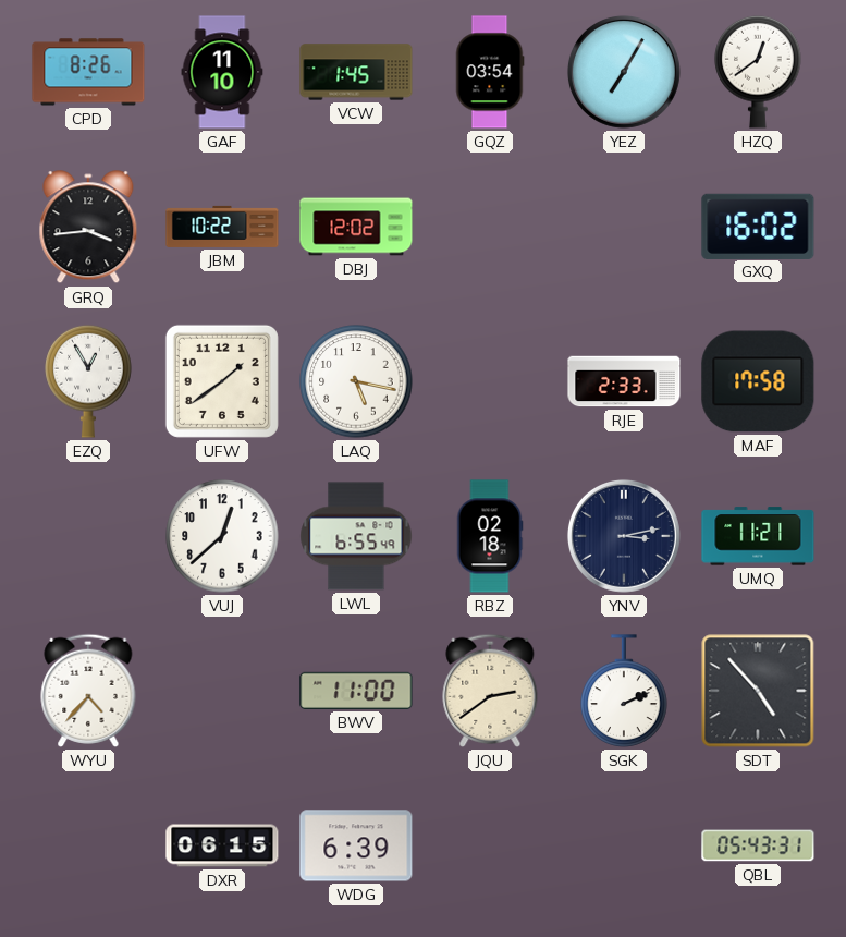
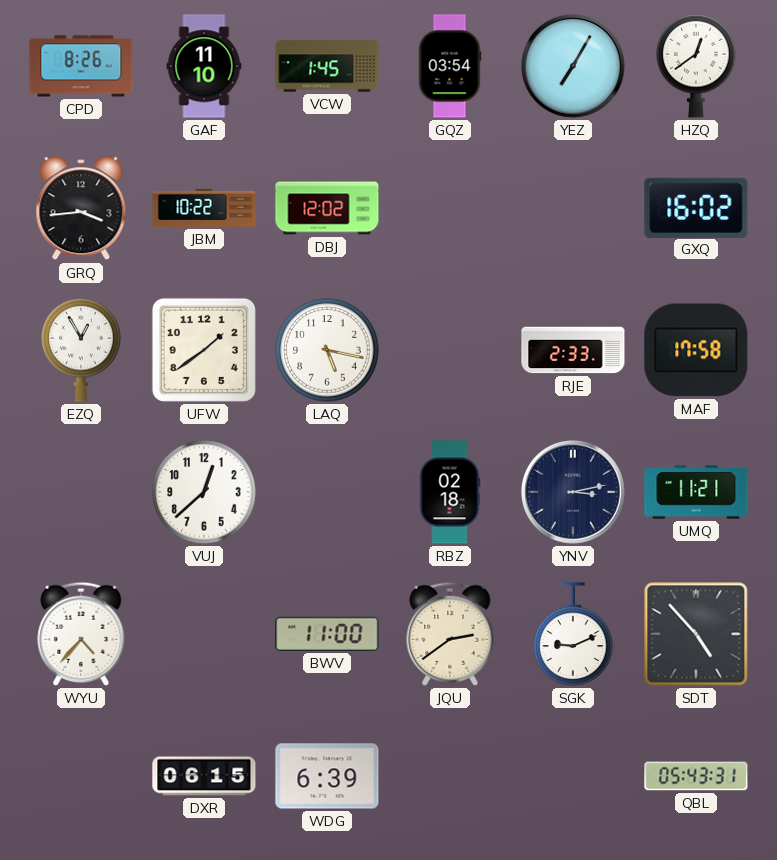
LWL: 6:55 -> none (356, 536)
SGK: 2:11 -> 9:11 (573, 634)
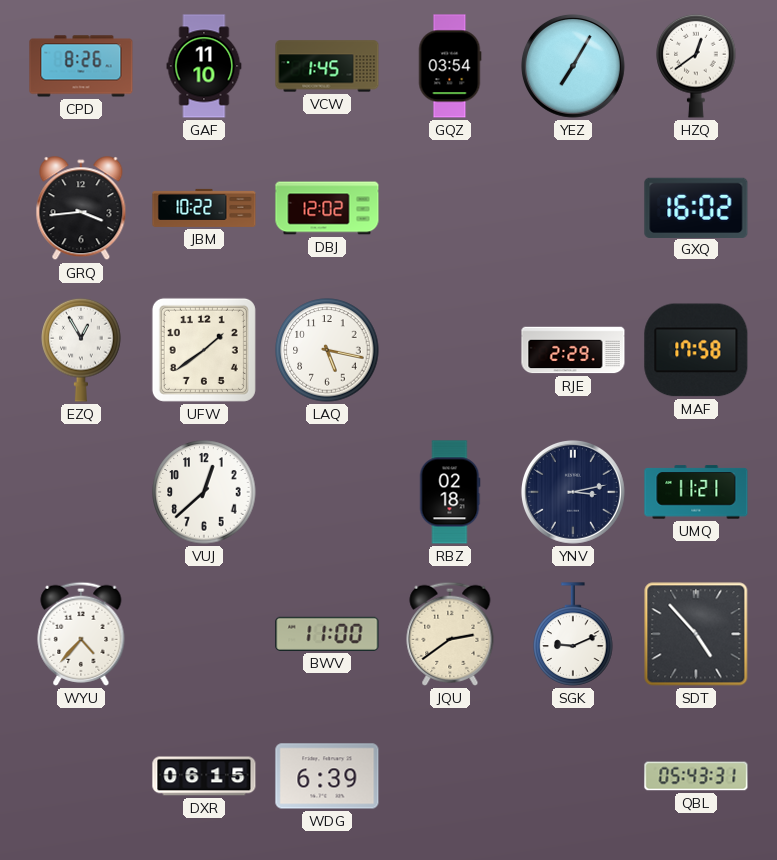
RJE: 2:33 -> 2:29 (573, 350)
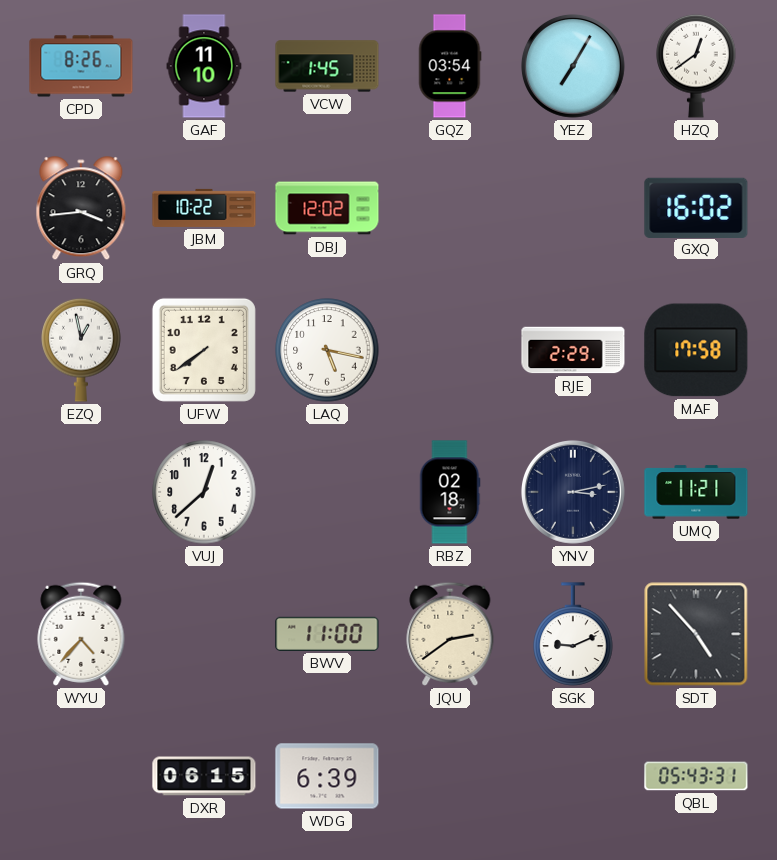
EZQ: 12:55 -> 12:58 (81, 350)
UFW: 1:39 -> 7:39 (204, 350)
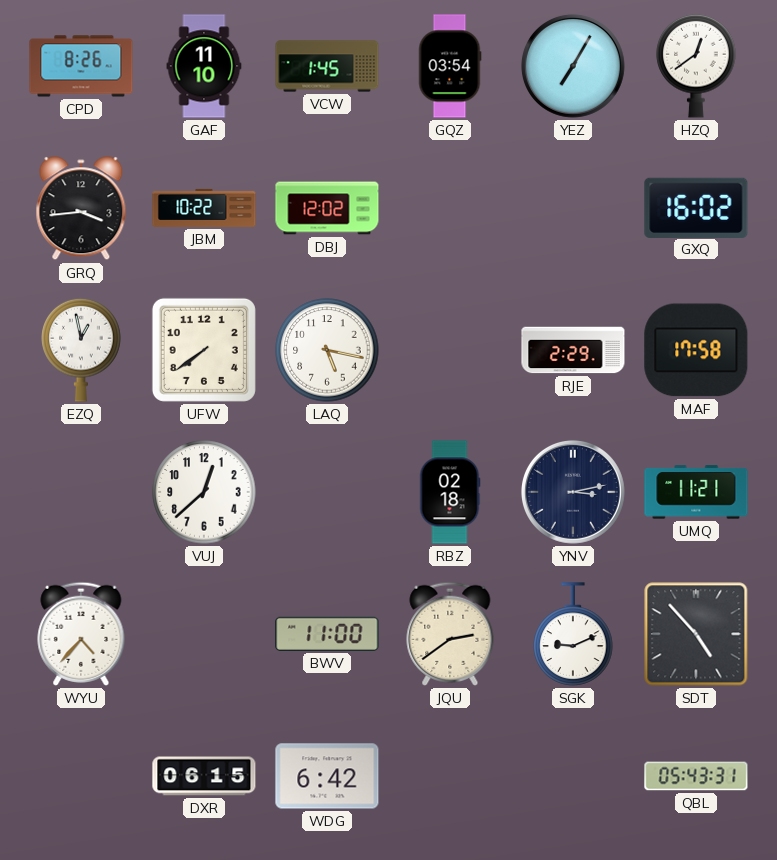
WDG: 6:39 -> 6:42 (327, 776)
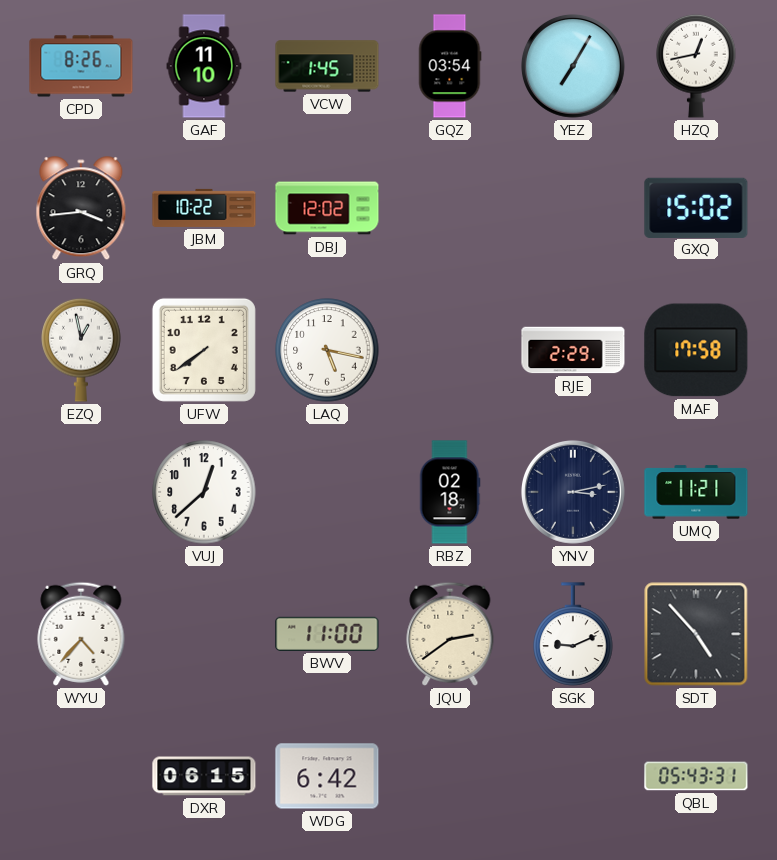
HZQ: 12:39 -> 12:43 (696, 66)
GXQ: 16:02 -> 15:02 (696, 207)
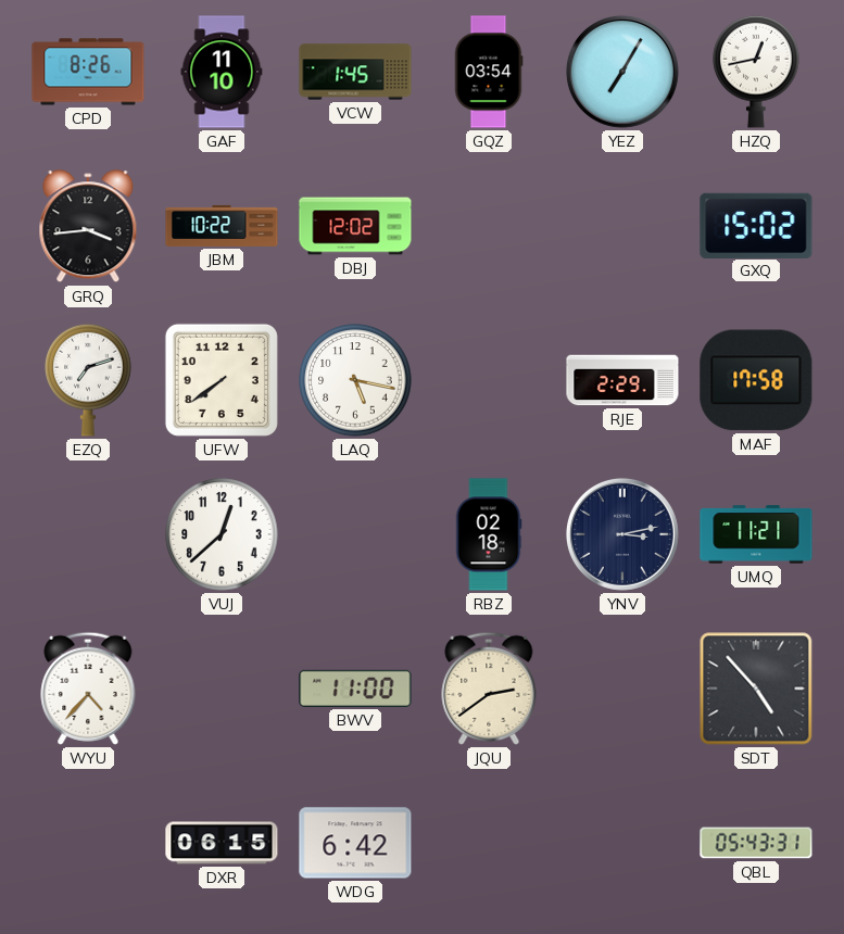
EZQ: 12:58 -> 7:12 (88, 380)
SGK: 9:11 -> none (573, 634)
